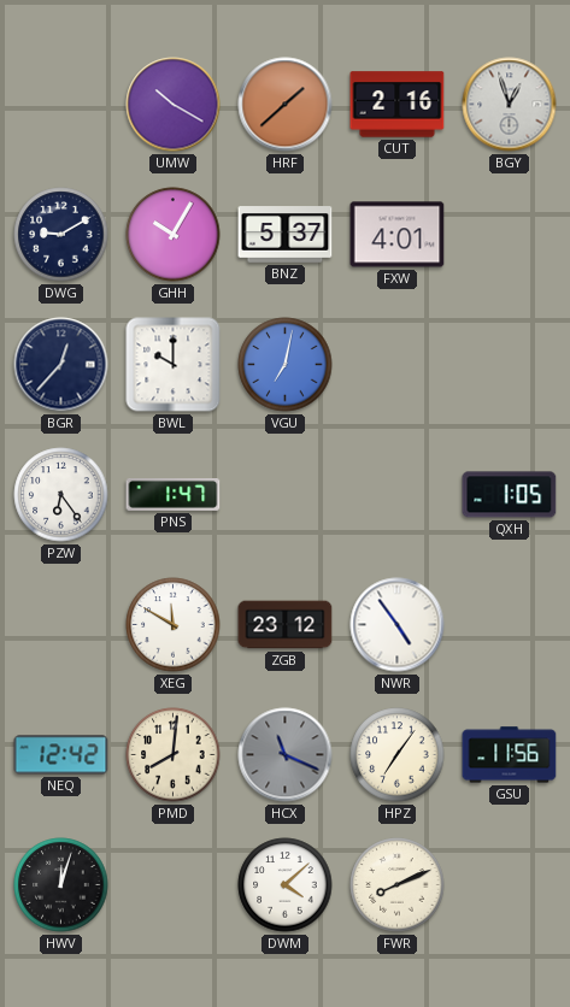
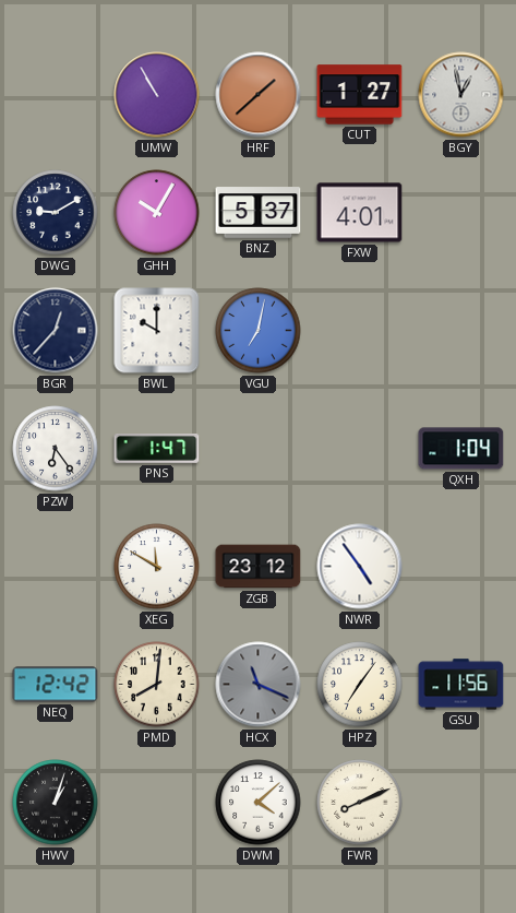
UMW: 10:20 -> 10:55 (157, 95)
CUT: 2:16 -> 1:27 (360, 95)
BGY: 12:57 -> 12:58 (461, 95)
QXH: 1:05 -> 1:04 (461, 449)
HWV: 12:03 -> 1:03 (56, 803)
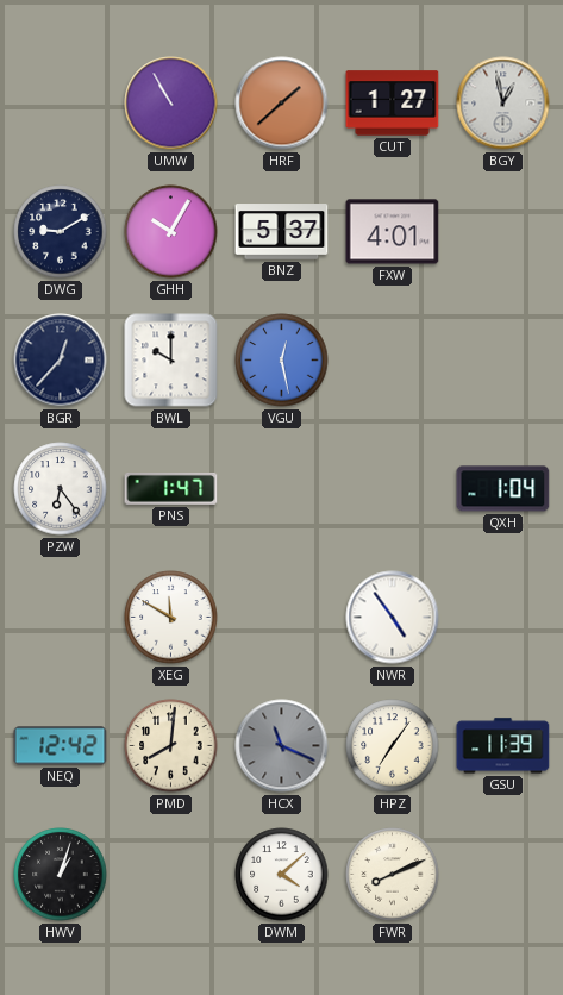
VGU: 7:02 -> 12:28 (282, 361)
ZGB: 23:12 -> none (259, 567)
GSU: 11:56 -> 11:39 (503, 746)
